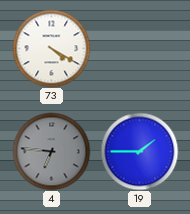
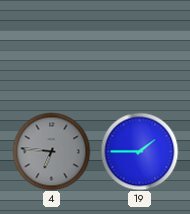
73: 4:20 -> none (51, 48)
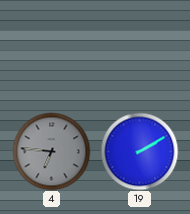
19: 1:45 -> 2:10 (139, 151)
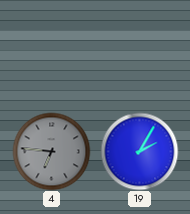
19: 2:10 -> 2:05 (139, 151)
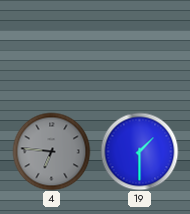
19: 2:05 -> 1:30 (139, 151)
